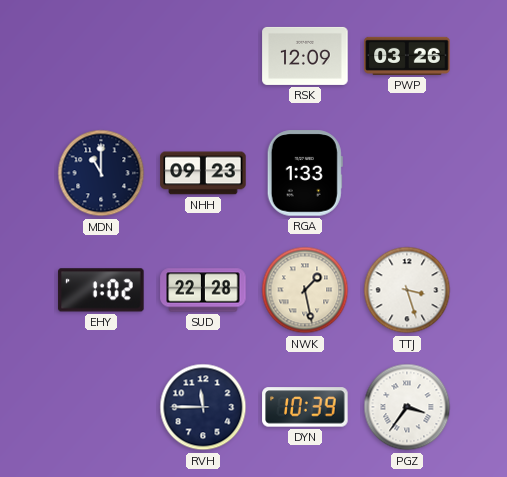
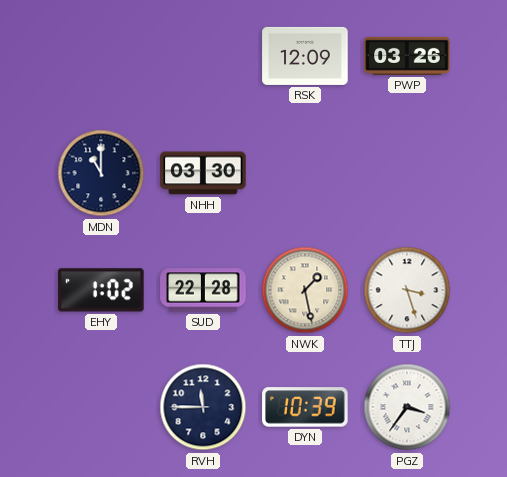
NHH: 09:23 -> 03:30 (203, 173)
RGA: 1:33 -> none (305, 173)
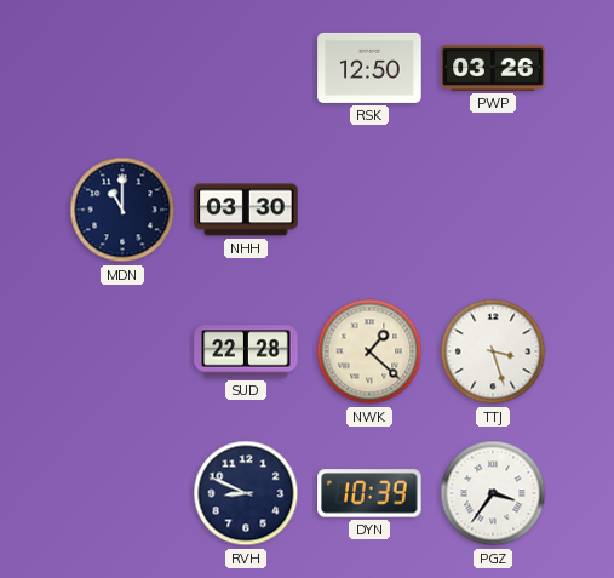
RSK: 12:09 -> 12:50 (369, 68)
EHY: 1:02 -> none (101, 290)
NWK: 1:28 -> 1:22 (369, 351)
RVH: 11:45 -> 8:49 (246, 493)
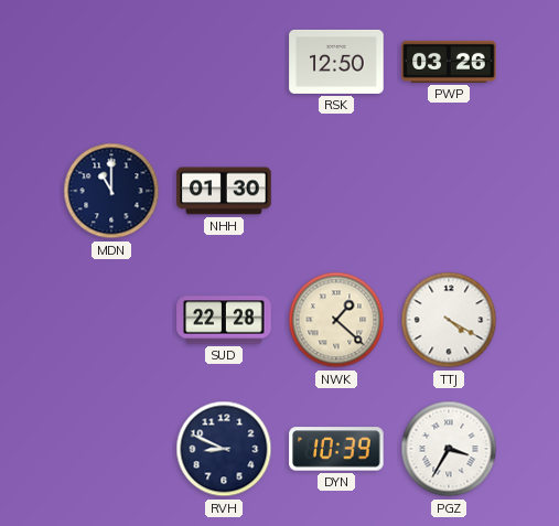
NHH: 03:30 -> 01:30 (224, 191)
TTJ: 3:27 -> 4:20 (449, 320)
PGZ: 3:36 -> 3:35 (449, 449)
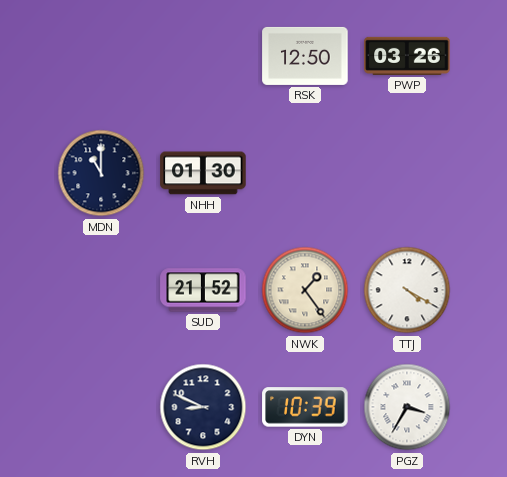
SUD: 22:28 -> 21:52 (203, 290)
NWK: 1:22 -> 1:24 (305, 290)
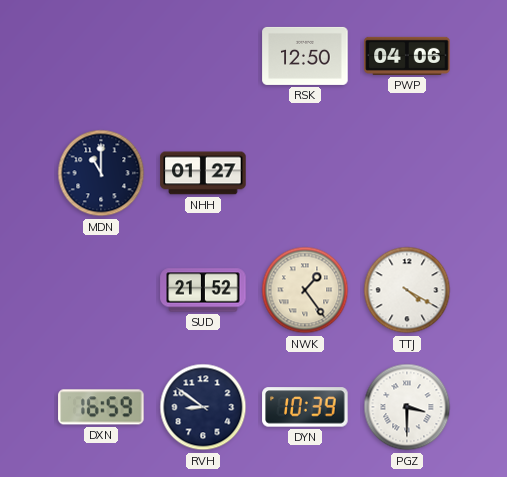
PWP: 03:26 -> 04:06 (407, 56)
NHH: 01:30 -> 01:27 (203, 173)
DXN: none -> 16:59 (101, 407)
RVH: 8:49 -> 8:51 (203, 407)
PGZ: 3:35 -> 3:30 (407, 407)
